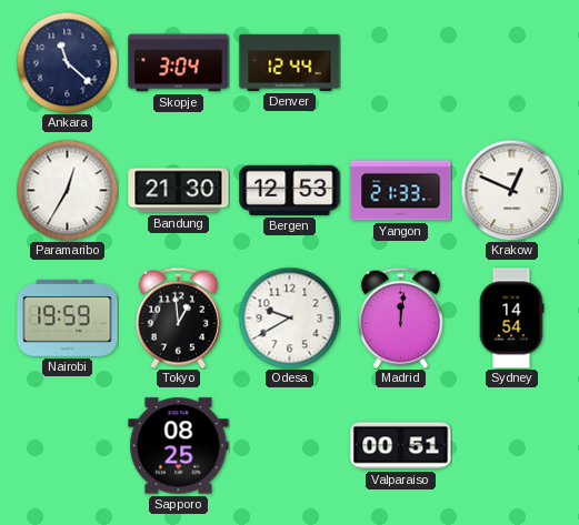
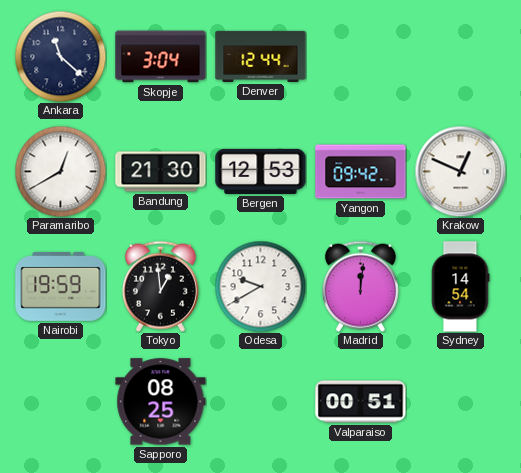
Paramaribo: 12:35 -> 12:40 (60, 171)
Yangon: 21:33 -> 09:42 (361, 172)
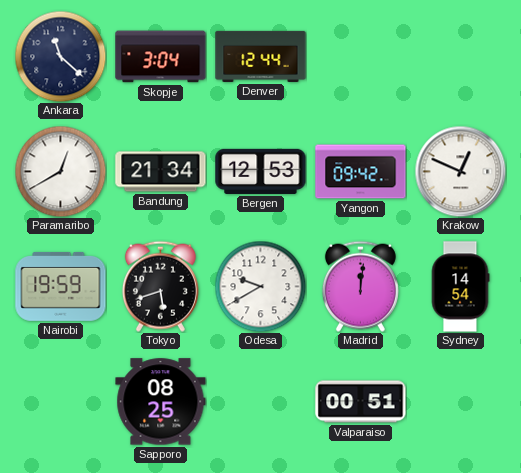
Bandung: 21:30 -> 21:34 (161, 172)
Tokyo: 12:59 -> 5:42 (160, 286)
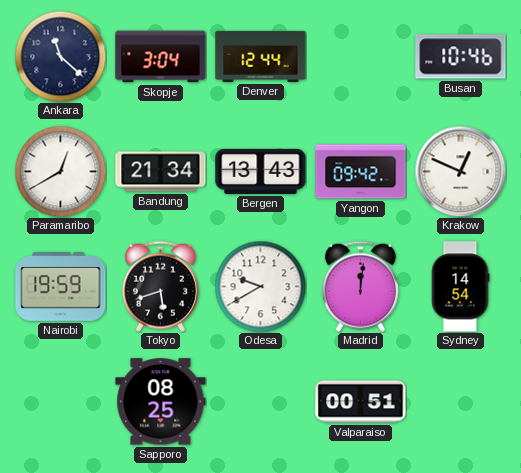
Busan: none -> 10:46 (461, 57)
Bergen: 12:53 -> 13:43 (261, 171)
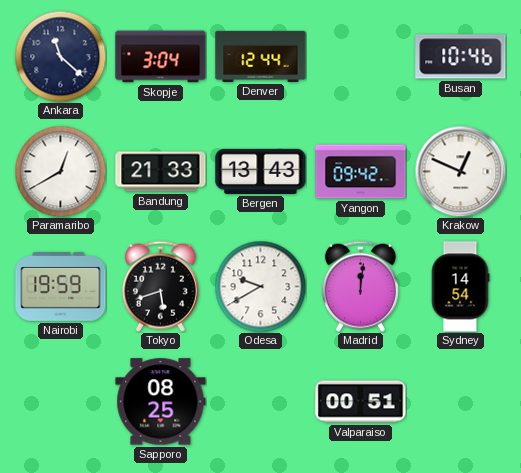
Bandung: 21:34 -> 21:33 (161, 172)
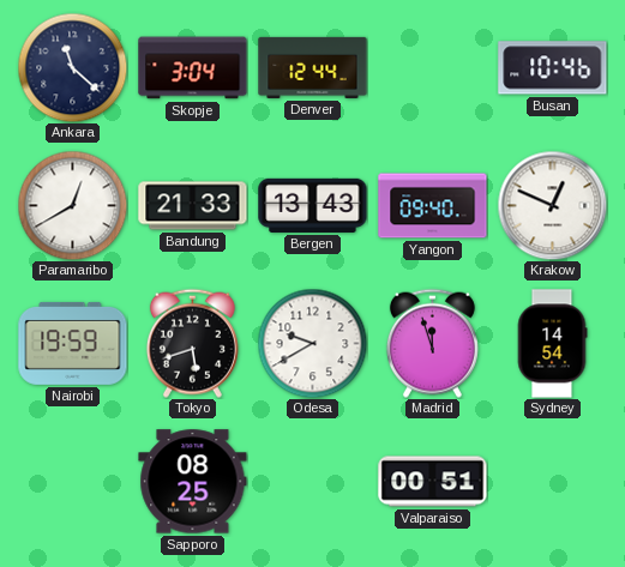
Yangon: 09:42 -> 09:40 (433, 206)
Madrid: 12:01 -> 11:57 (432, 343)
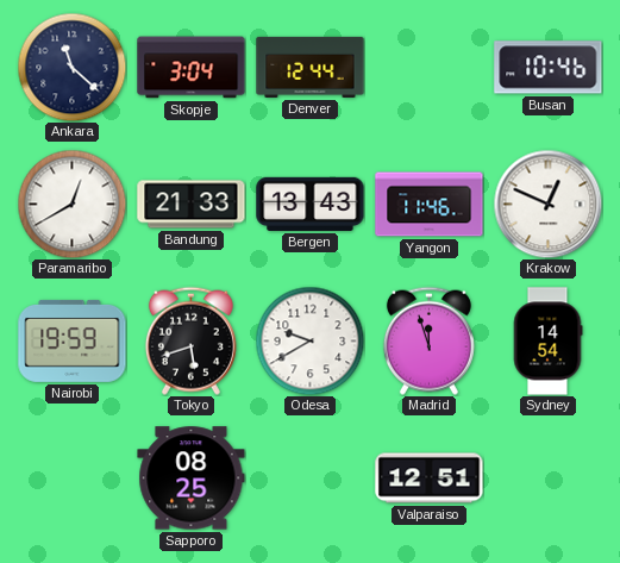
Yangon: 09:40 -> 11:46 (430, 205)
Valparaiso: 00:51 -> 12:51 (430, 478)
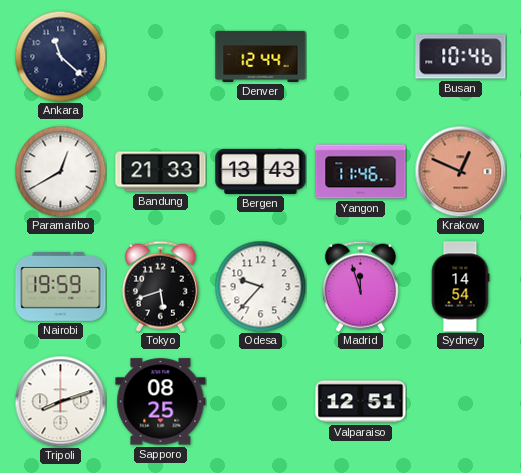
Skopje: 3:04 -> none (192, 68)
Krakow dial: white -> salmon (460, 171)
Odesa: 9:40 -> 9:37 (260, 286)
Tripoli: none -> 8:12 (60, 401)
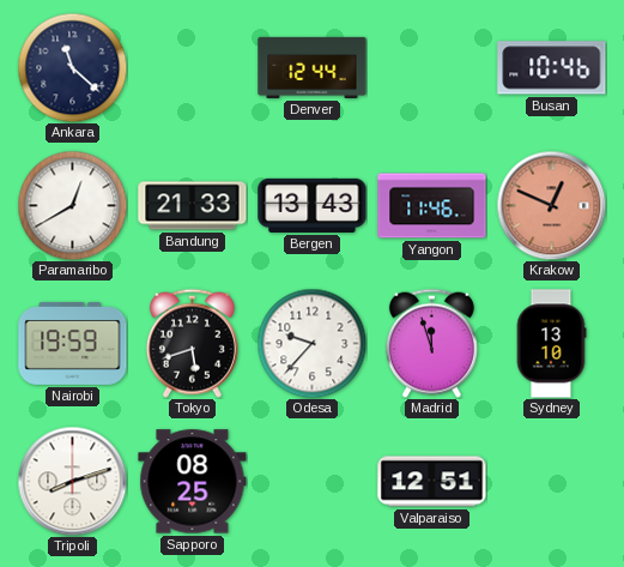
Sydney: 14:54 -> 13:10 (551, 344)
